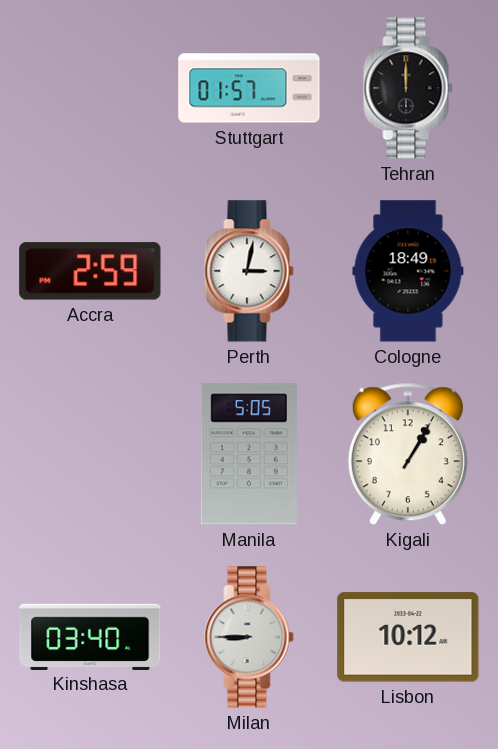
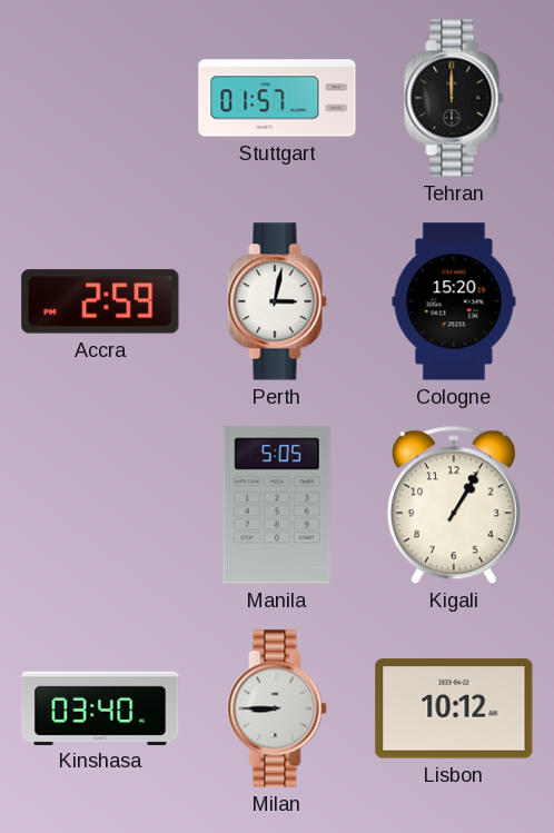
Cologne: 18:49 -> 15:20 (454, 301)
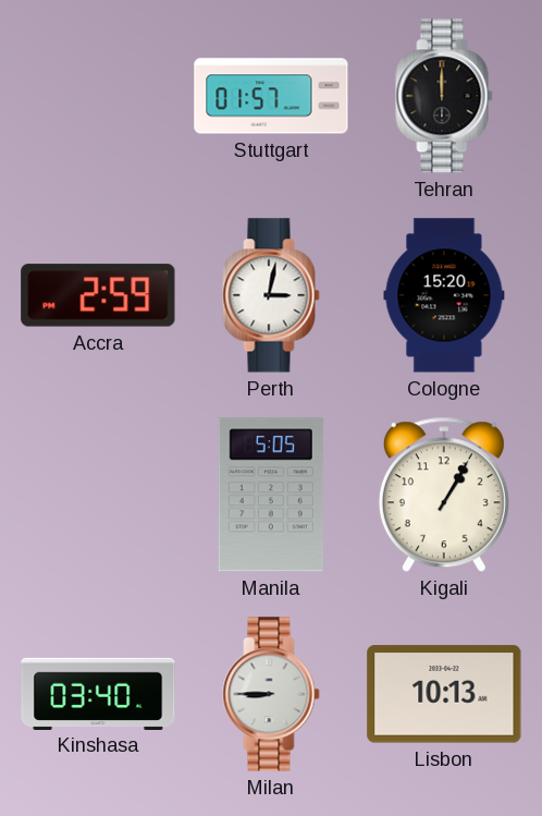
Lisbon: 10:12 -> 10:13 (444, 694)
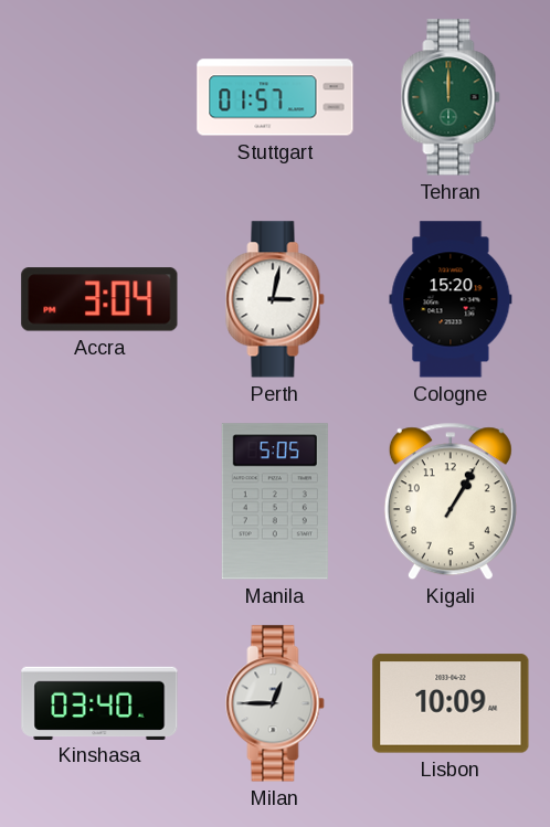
Tehran dial: black -> green (451, 97)
Accra: 2:59 -> 3:04 (99, 299)
Milan: 8:45 -> 12:45 (275, 703)
Lisbon: 10:13 -> 10:09 (451, 703)
